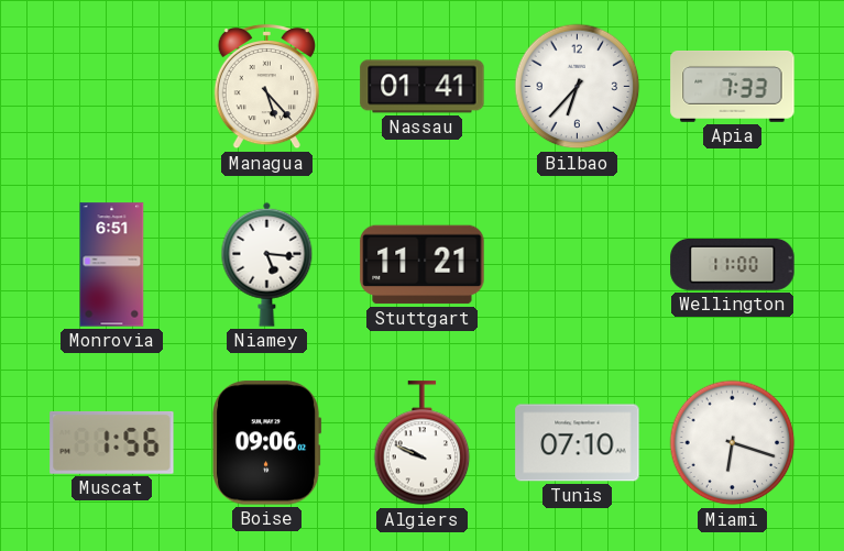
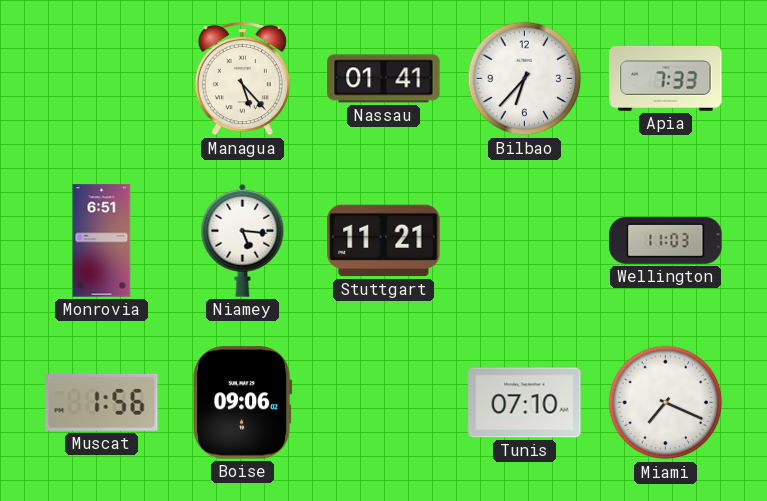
Wellington: 11:00 -> 11:03 (666, 240)
Algiers: 9:49 -> none (423, 443)
Miami: 6:18 -> 7:19 (666, 403)
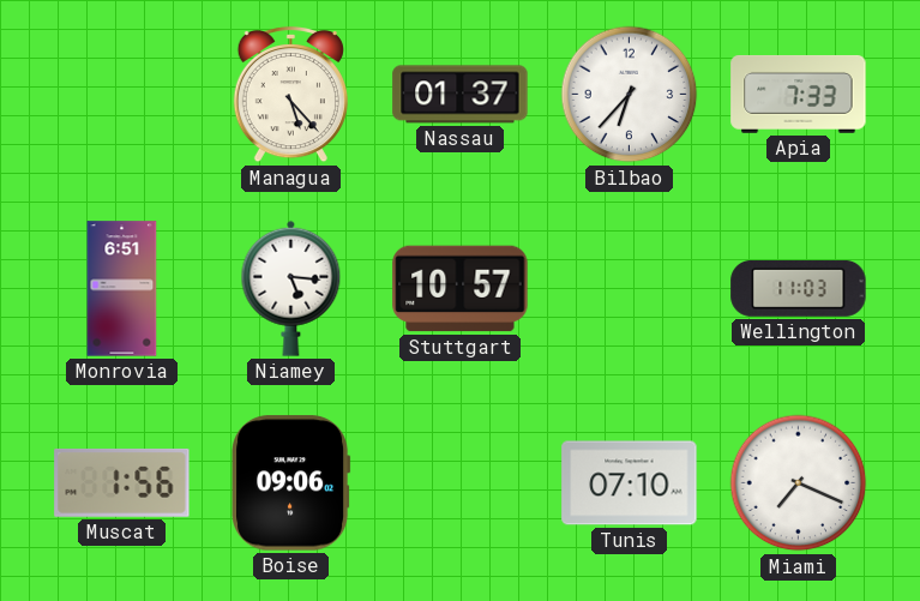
Nassau: 01:41 -> 01:37 (461, 95)
Stuttgart: 11:21 -> 10:57 (461, 289)
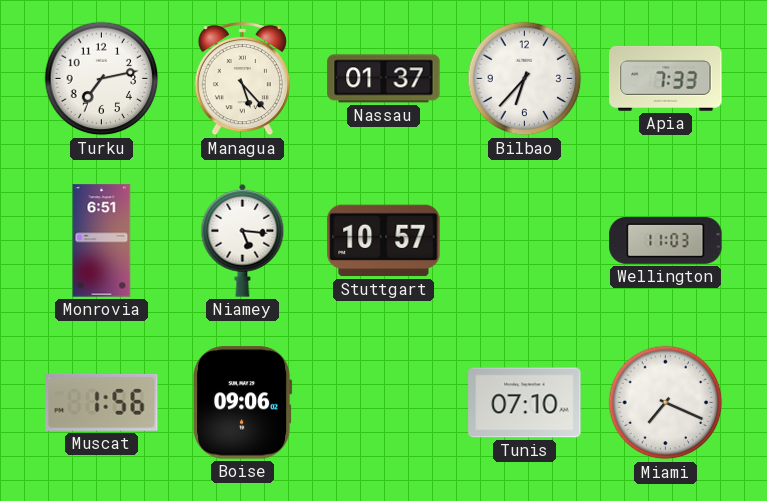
Turku: none -> 7:13 (102, 79)
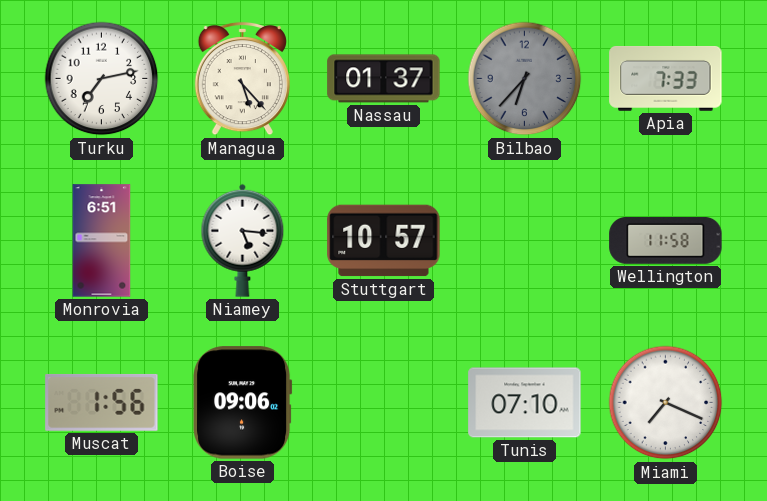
Bilbao dial: white -> grey (525, 79)
Wellington: 11:03 -> 11:58 (666, 240)
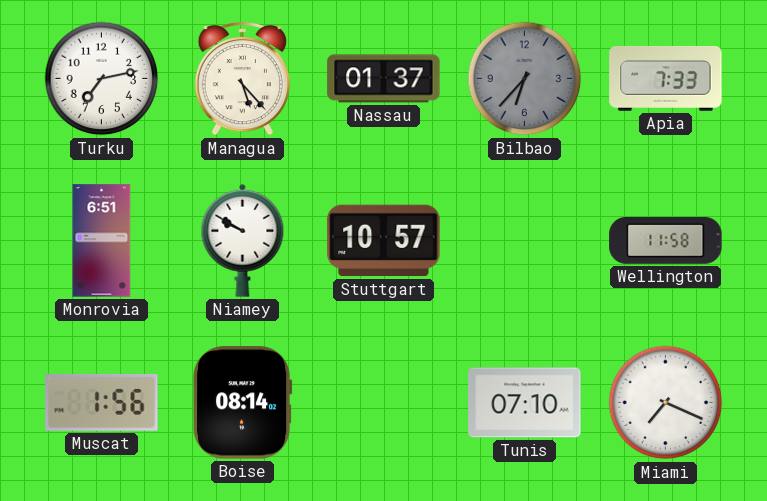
Niamey: 5:16 -> 9:50 (243, 240)
Boise: 09:06 -> 08:14 (243, 403)
